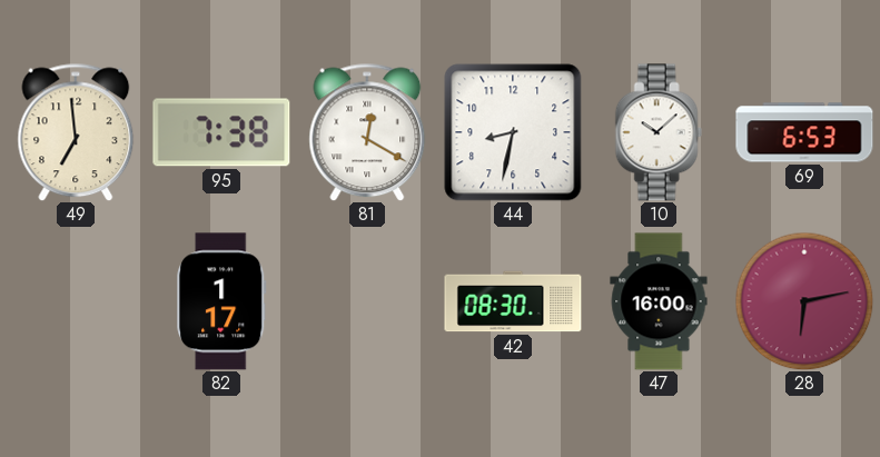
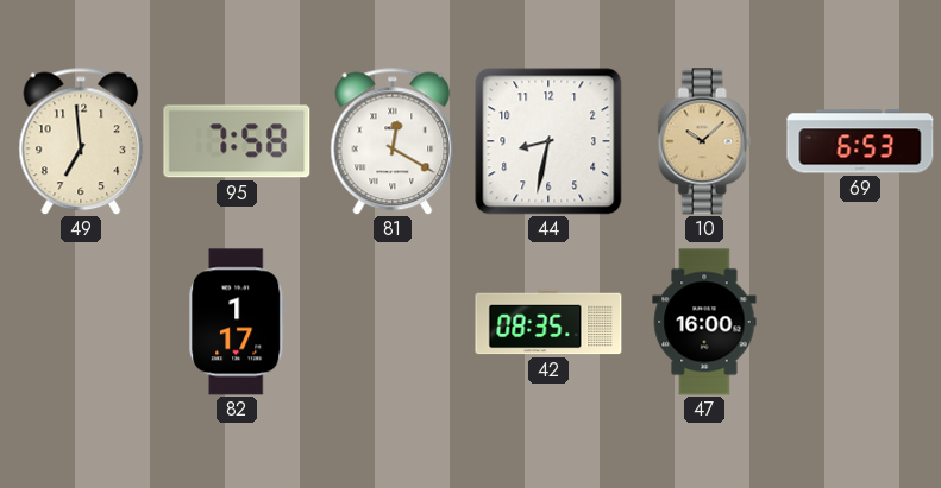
95: 7:38 -> 7:58 (237, 141)
10 dial: white -> champagne (704, 141)
42: 08:30 -> 08:35 (548, 322)
28: 6:13 -> none (804, 301)
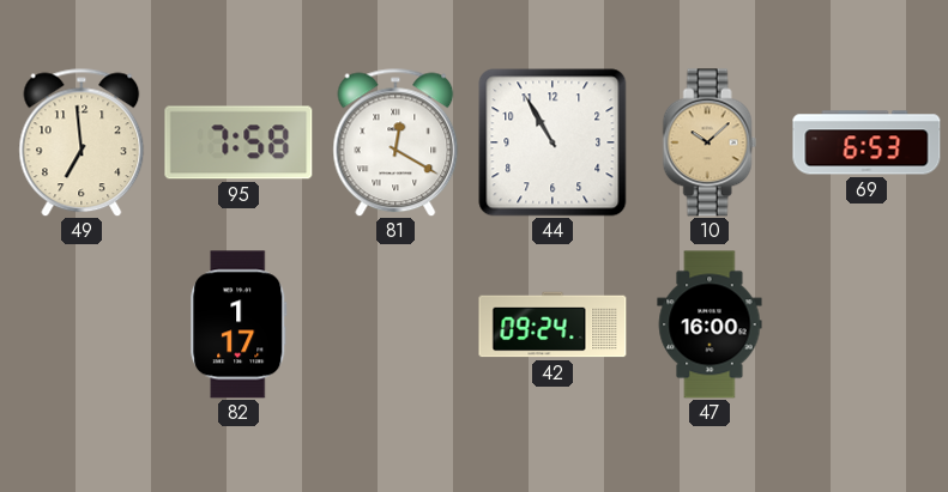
44: 8:32 -> 10:55 (553, 142)
42: 08:35 -> 09:24 (553, 324)
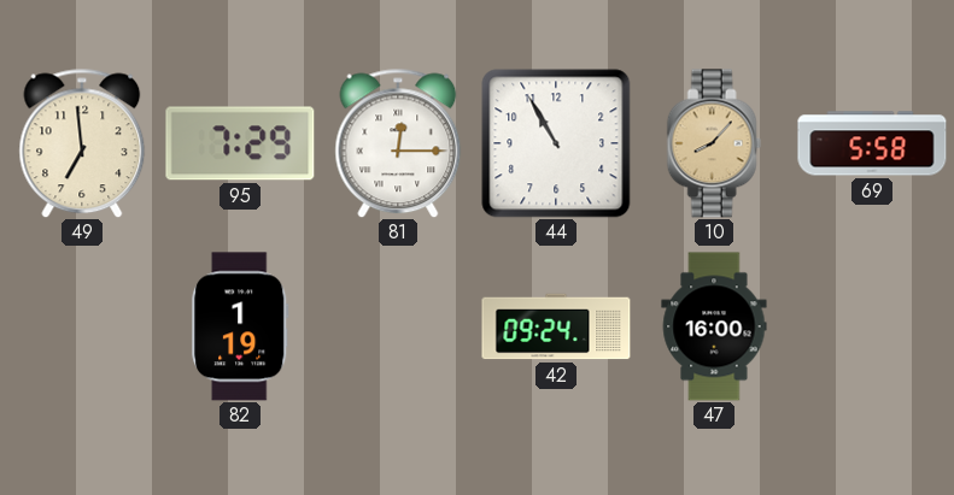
95: 7:58 -> 7:29 (240, 143)
81: 12:20 -> 12:15 (398, 143)
10: 10:08 -> 8:07 (714, 143)
69: 6:53 -> 5:58 (872, 143)
82: 1:17 -> 1:19 (240, 326)
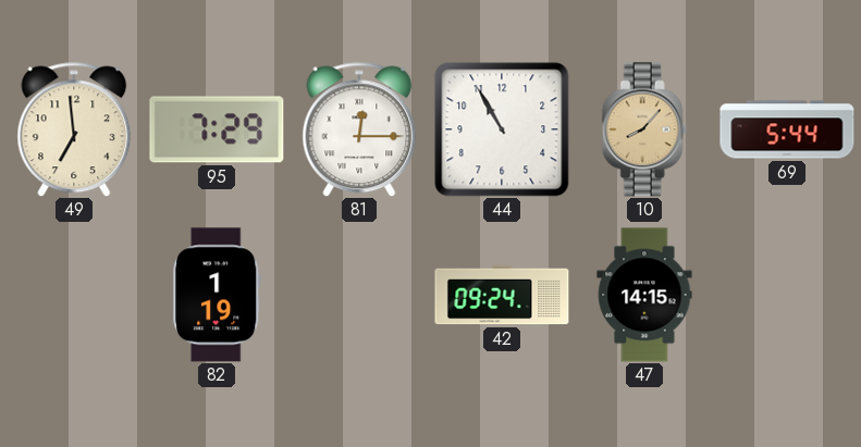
69: 5:58 -> 5:44 (787, 129)
47: 16:00 -> 14:15 (644, 295)
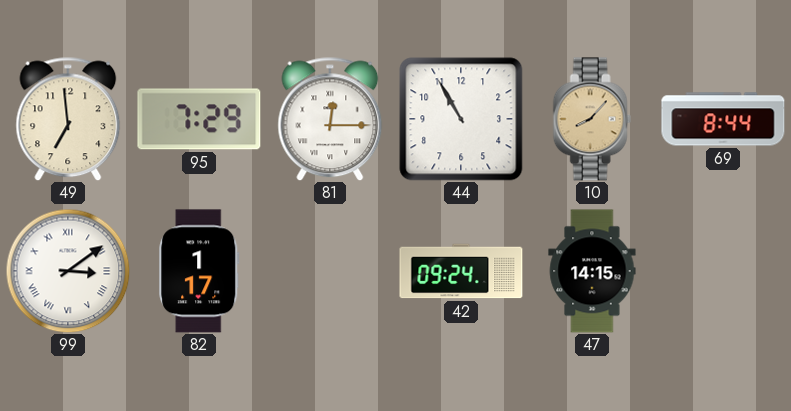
69: 5:44 -> 8:44 (723, 119)
99: none -> 3:09 (68, 271)
82: 1:19 -> 1:17 (199, 271)
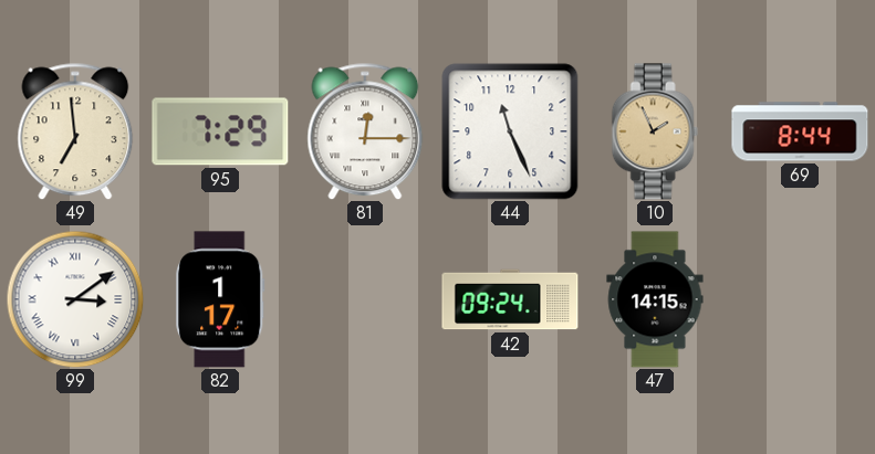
44: 10:55 -> 11:26 (510, 131)
10: 8:07 -> 1:56 (655, 131)
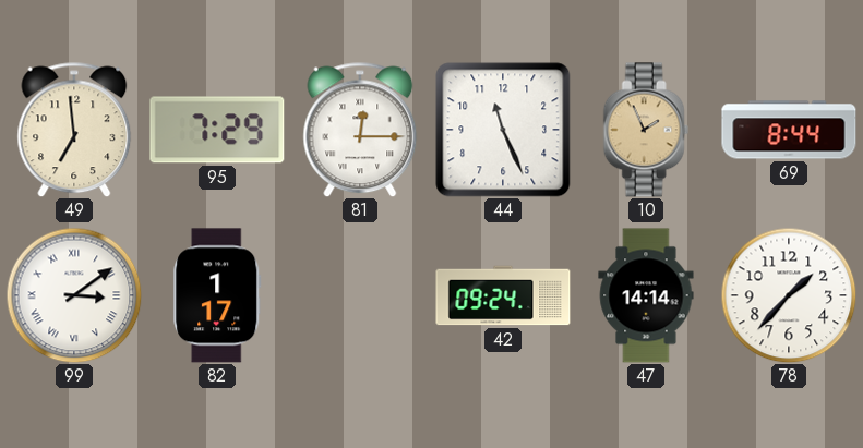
47: 14:15 -> 14:14 (646, 295)
78: none -> 1:37 (789, 295)
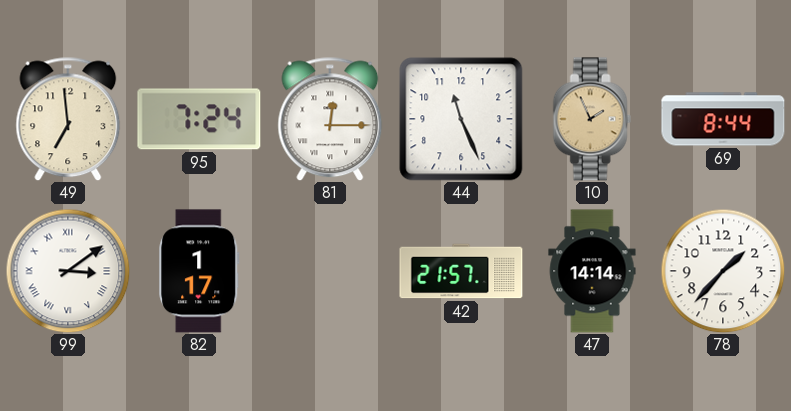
95: 7:29 -> 7:24 (199, 119)
42: 09:24 -> 21:57 (461, 271)
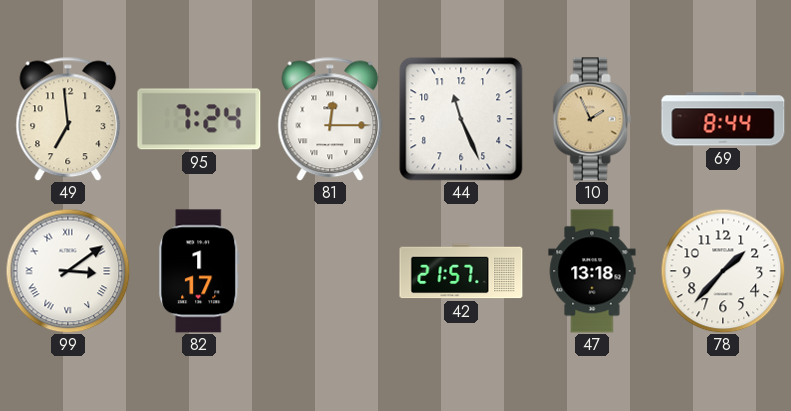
47: 14:14 -> 13:18 (592, 271)
